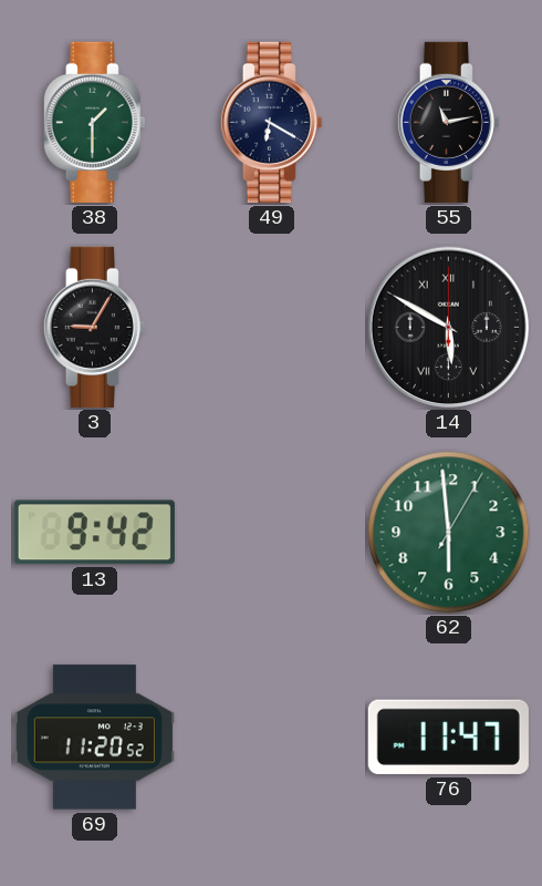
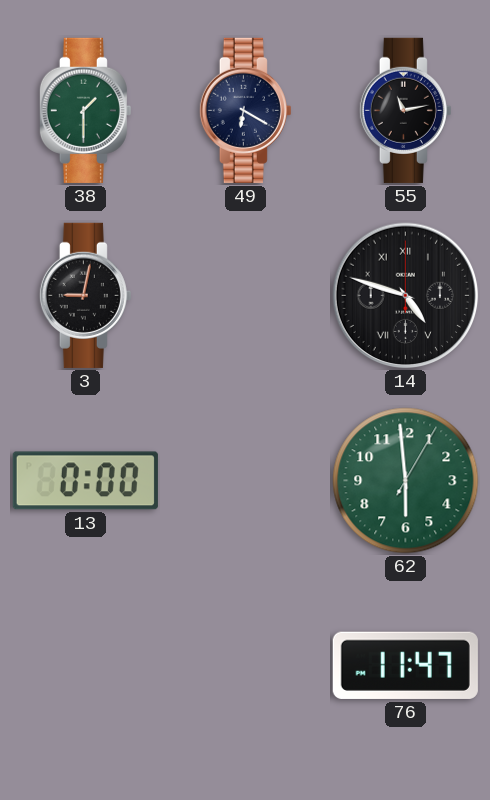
3: 9:05 -> 9:02 (85, 295)
14: 5:50 -> 4:48 (406, 296)
13: 9:42 -> 0:00 (85, 481)
69: 11:20 -> none (94, 738)
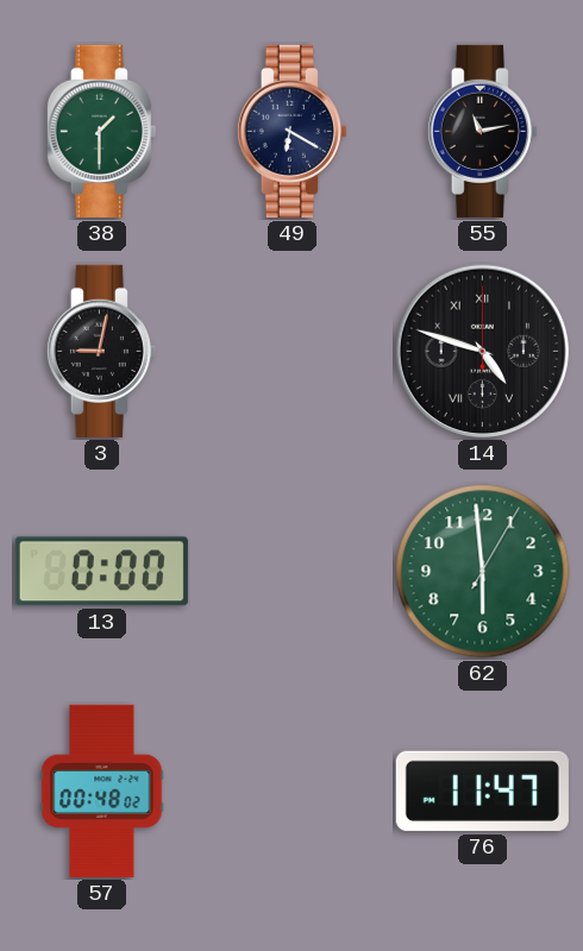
57: none -> 00:48 (102, 791)
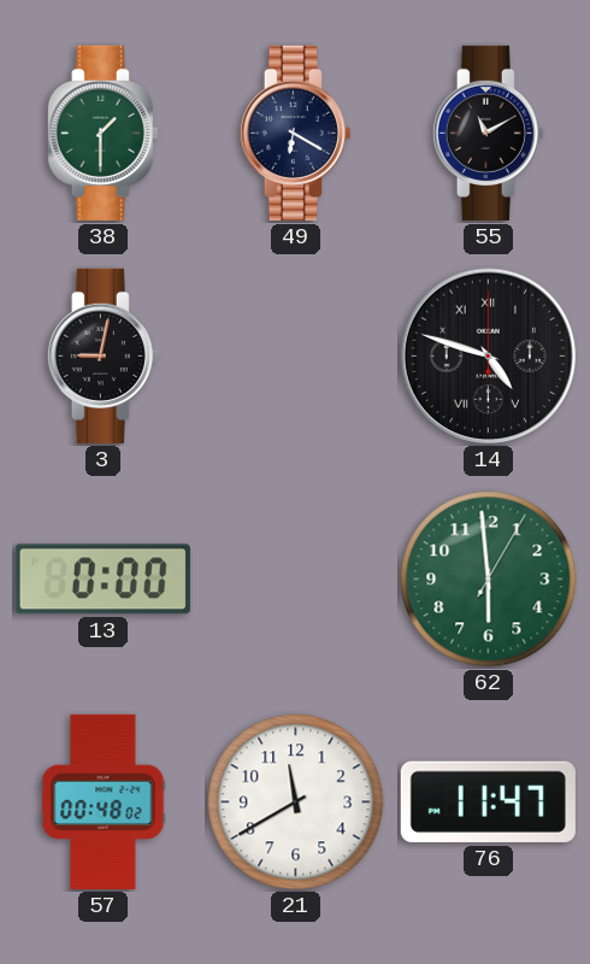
55: 11:13 -> 11:10 (488, 133)
21: none -> 11:40 (296, 803)
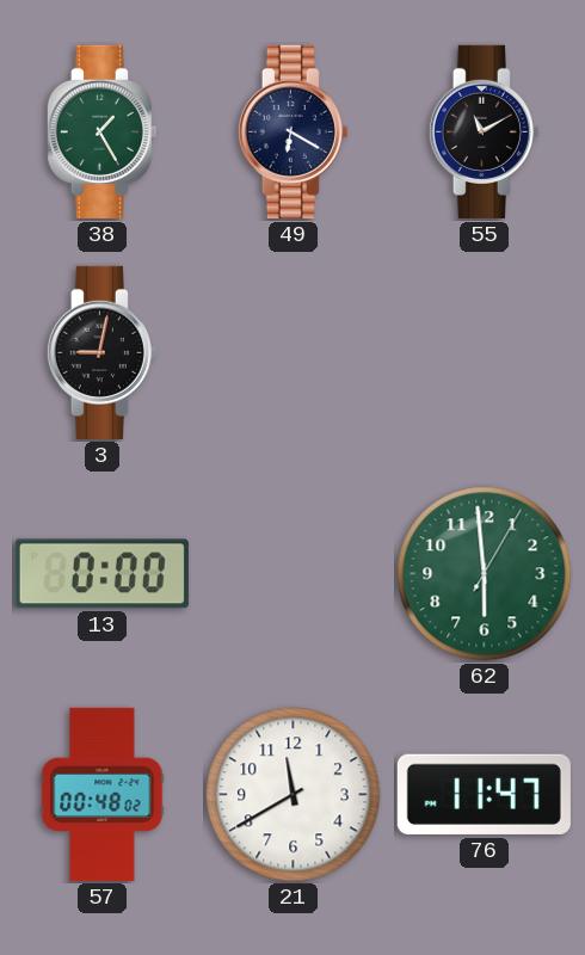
38: 1:30 -> 1:25 (101, 131)
14: 4:48 -> none (489, 357)
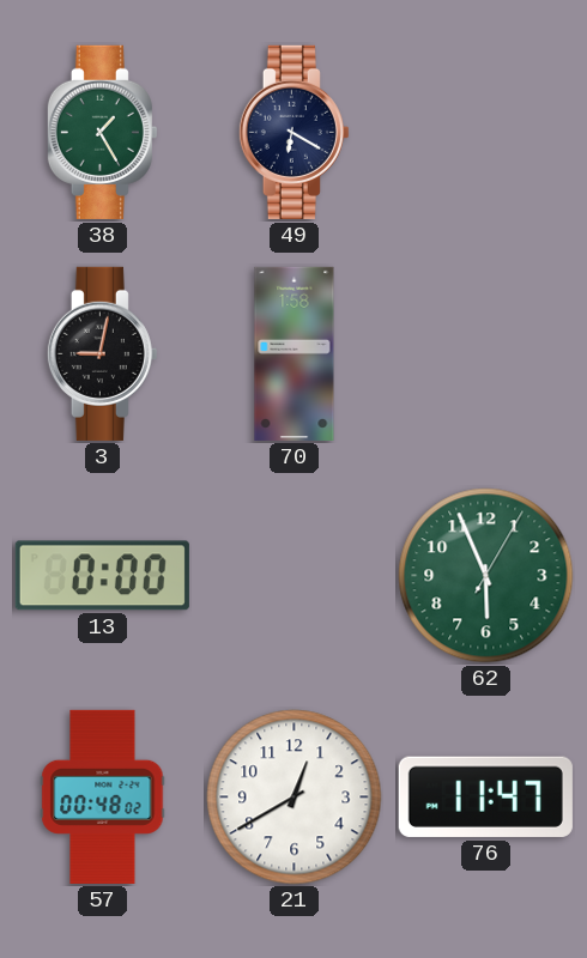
55: 11:10 -> none (484, 131)
70: none -> 1:58 (295, 353)
62: 5:59 -> 5:56 (486, 576)
21: 11:40 -> 12:40 (295, 798)
